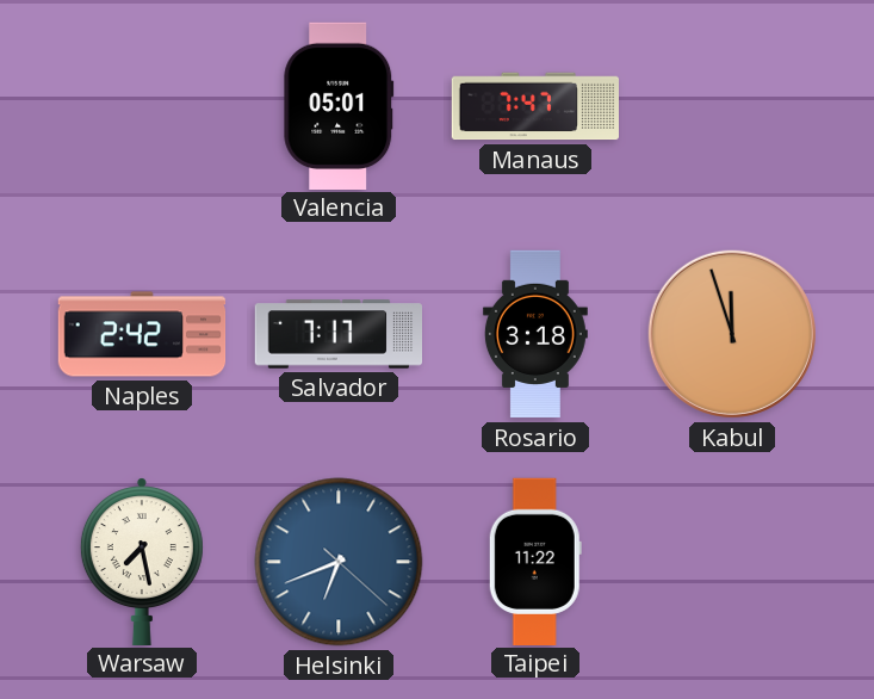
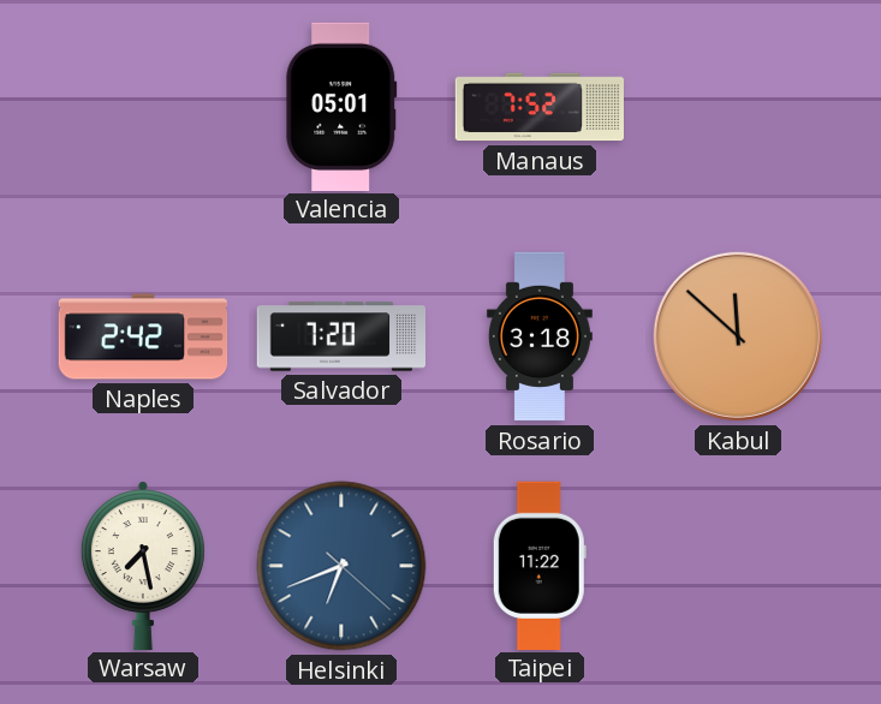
Manaus: 7:47 -> 7:52 (538, 107)
Salvador: 7:17 -> 7:20 (340, 336)
Kabul: 11:57 -> 11:52 (738, 336)
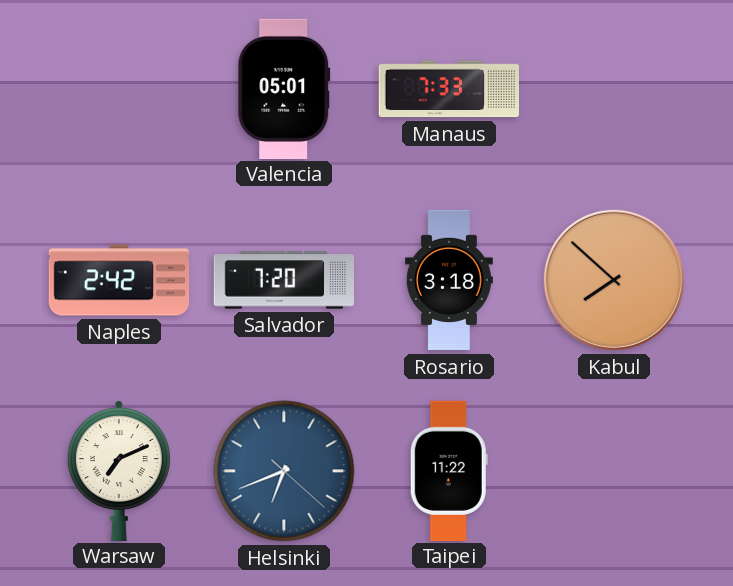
Manaus: 7:52 -> 7:33 (448, 89)
Kabul: 11:52 -> 7:52 (614, 280)
Warsaw: 7:28 -> 7:11 (119, 470)
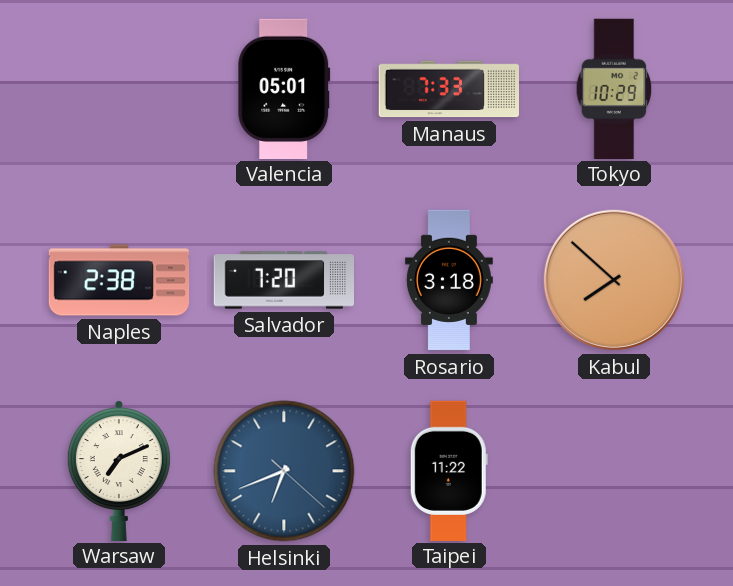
Tokyo: none -> 10:29 (614, 88)
Naples: 2:42 -> 2:38 (119, 280)
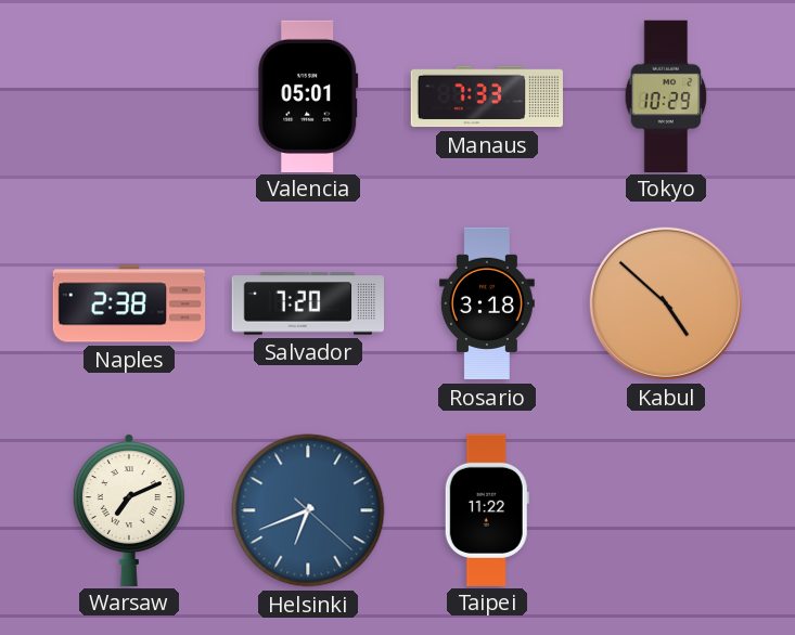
Kabul: 7:52 -> 4:52 (666, 303)
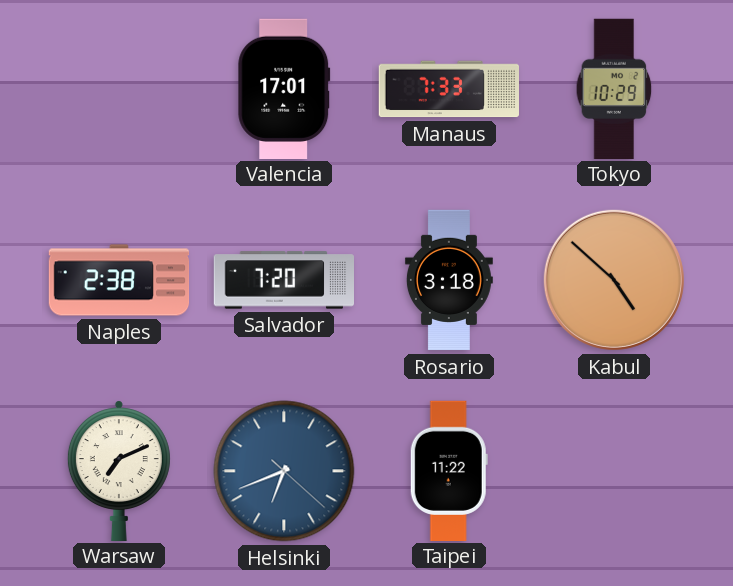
Valencia: 05:01 -> 17:01 (284, 88)
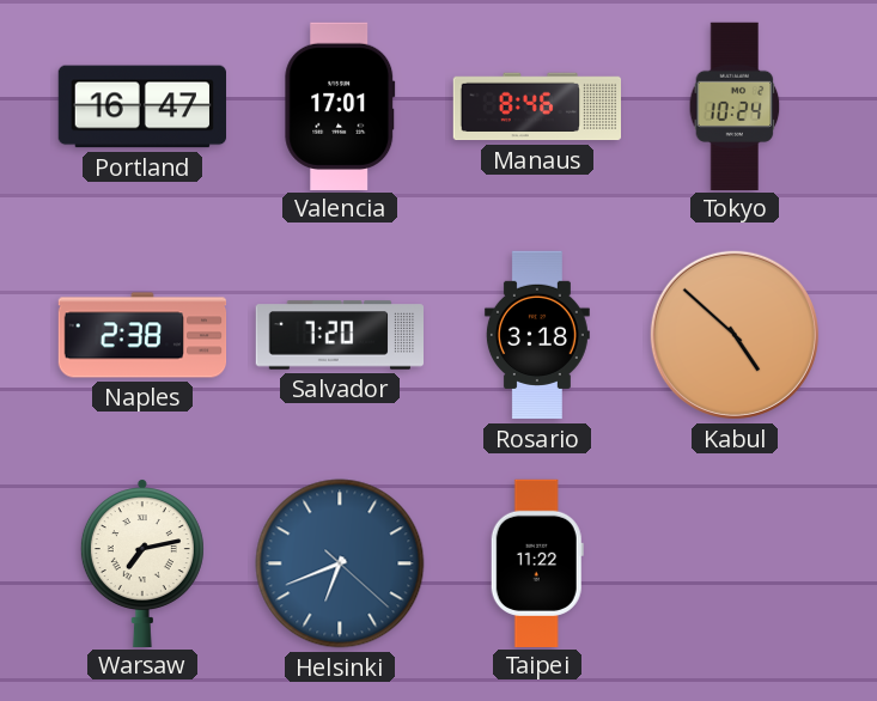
Portland: none -> 16:47 (141, 106)
Manaus: 7:33 -> 8:46 (536, 106)
Tokyo: 10:29 -> 10:24 (735, 105)
Warsaw: 7:11 -> 7:13 (142, 562)
